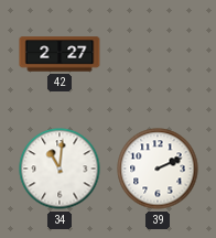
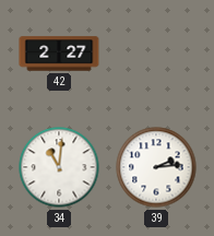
39: 2:11 -> 2:14 (156, 167)
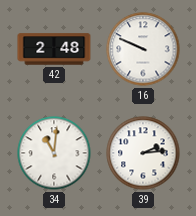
42: 2:27 -> 2:48 (54, 49)
16: none -> 9:49 (143, 49)
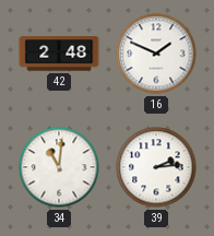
16: 9:49 -> 1:49 (156, 54)
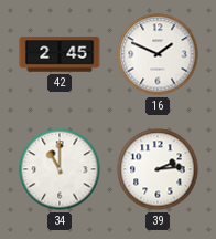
42: 2:48 -> 2:45 (60, 54)
34: 11:01 -> 11:00 (60, 169)
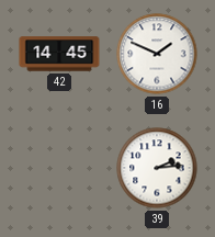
42: 2:45 -> 14:45 (59, 54)
34: 11:00 -> none (60, 169)
